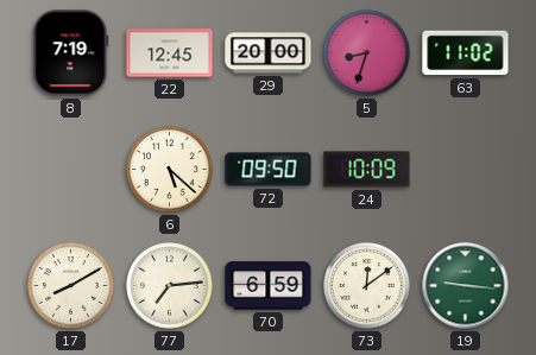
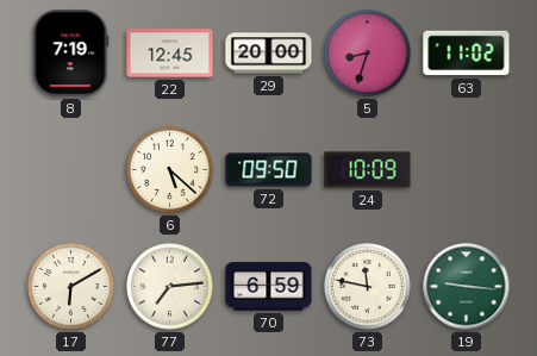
17: 8:10 -> 6:10 (71, 287)
73: 12:09 -> 11:47 (368, 287)
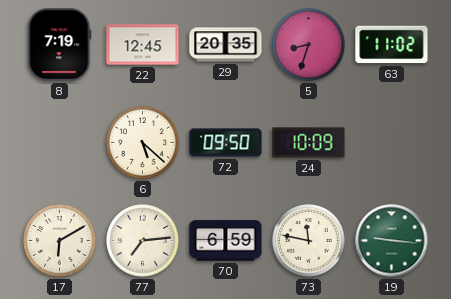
29: 20:00 -> 20:35 (226, 45)
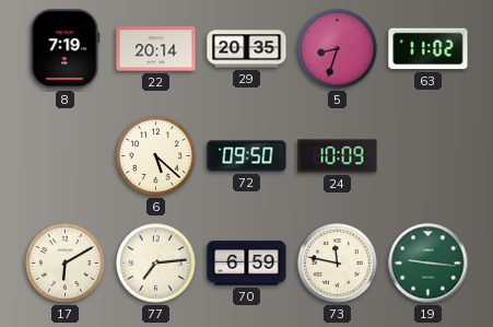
22: 12:45 -> 20:14 (156, 49)
